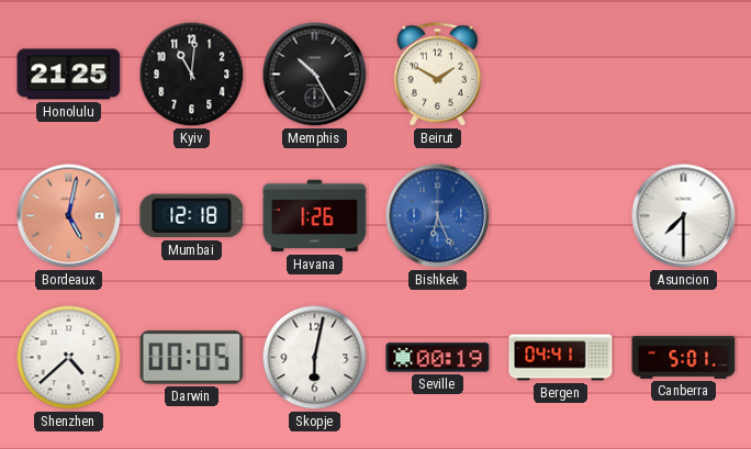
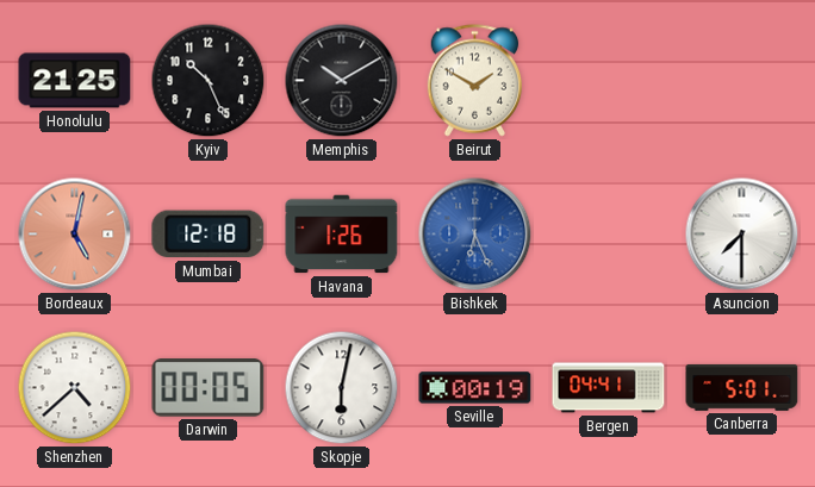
Kyiv: 11:01 -> 10:26 (209, 81)
Memphis: 10:25 -> 10:10 (342, 81)
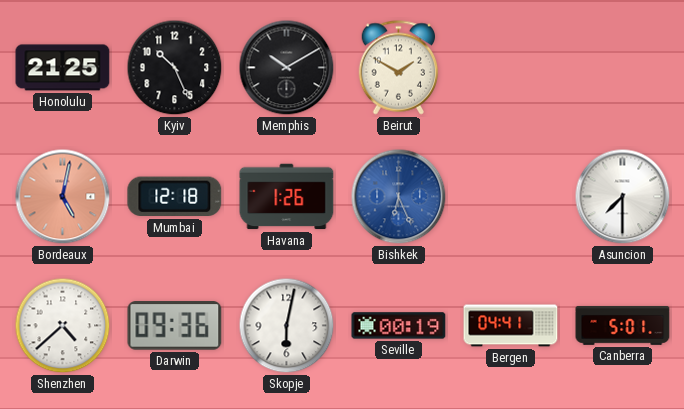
Darwin: 00:05 -> 09:36 (175, 326)
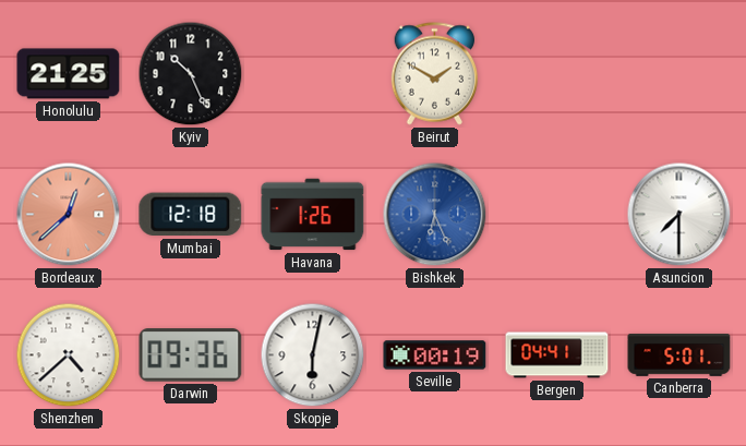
Memphis: 10:10 -> none (287, 68)
Bordeaux: 5:02 -> 12:38 (69, 215)
